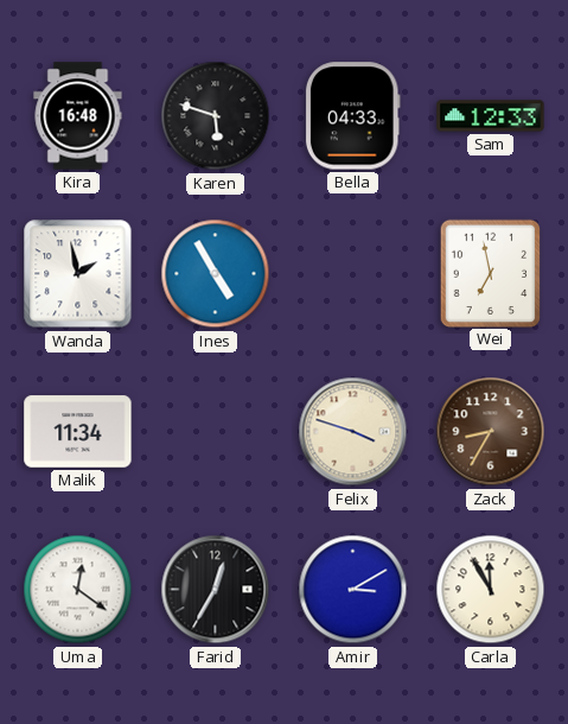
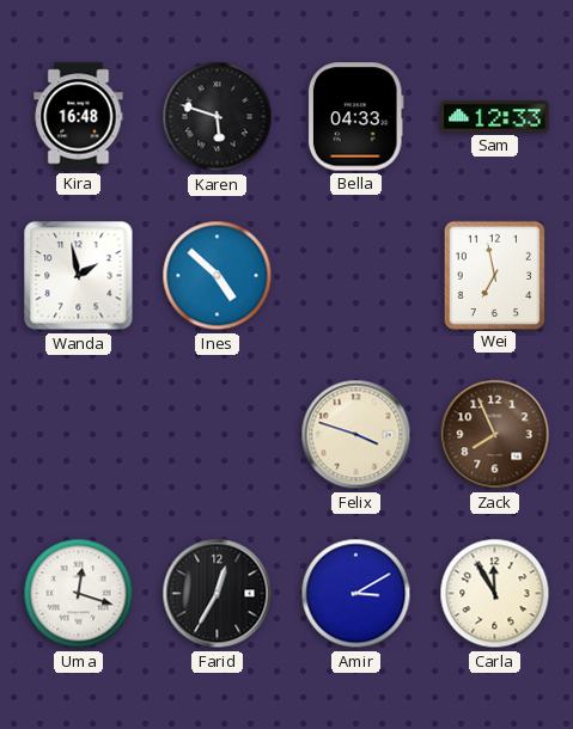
Ines: 4:55 -> 4:52 (218, 276)
Malik: 11:34 -> none (78, 432)
Zack: 8:35 -> 7:56 (495, 435)
Uma: 12:21 -> 12:18 (79, 594)
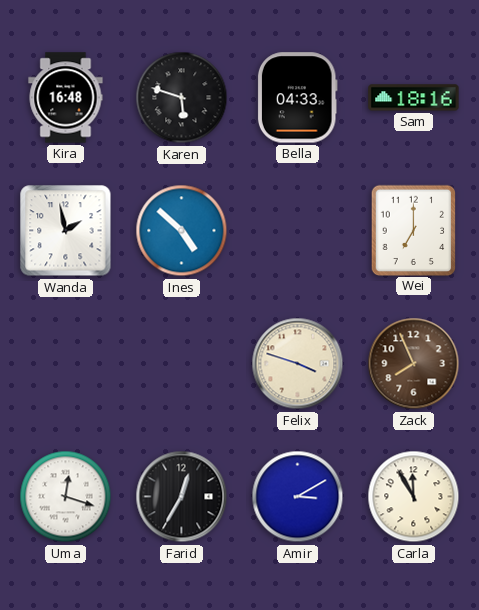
Sam: 12:33 -> 18:16 (414, 98)
Wei: 6:58 -> 7:00 (413, 230)
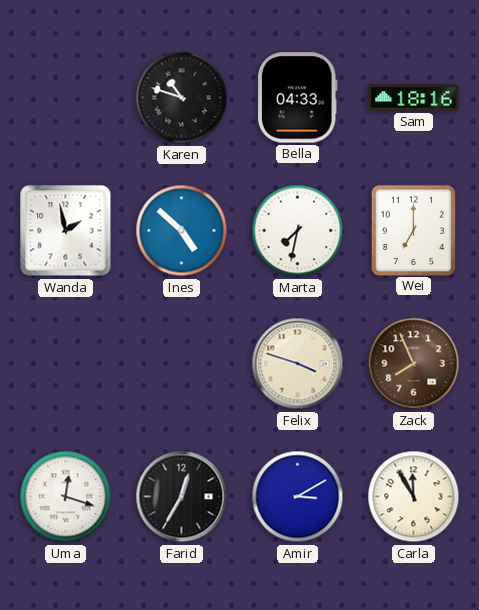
Kira: 16:48 -> none (66, 98)
Karen: 5:48 -> 10:48 (182, 98)
Marta: none -> 7:32 (298, 231)
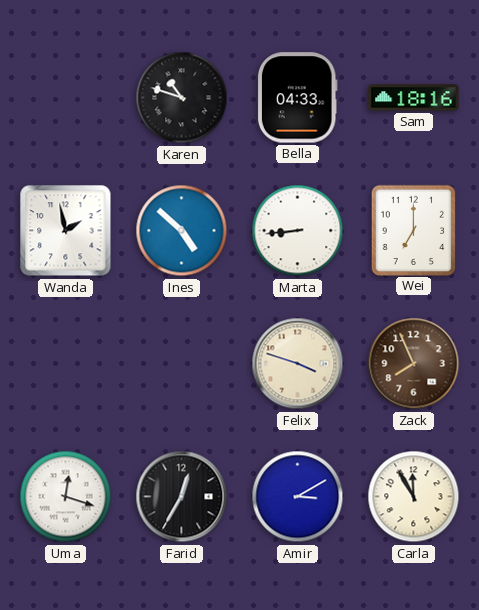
Marta: 7:32 -> 8:44 (298, 231)
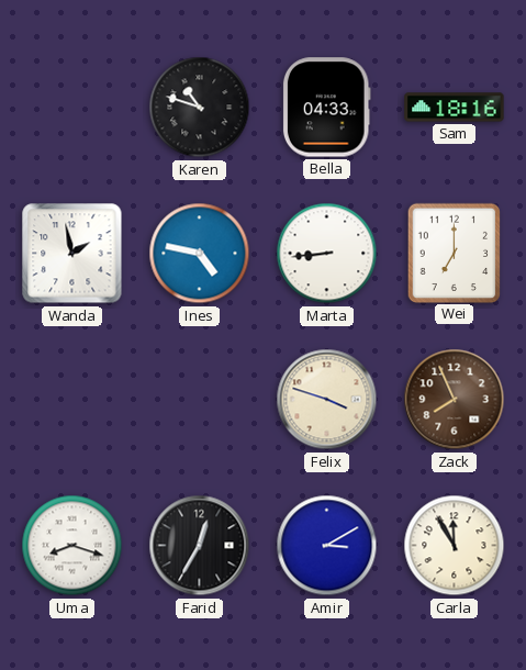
Ines: 4:52 -> 4:47 (200, 254)
Uma: 12:18 -> 8:18 (72, 546)
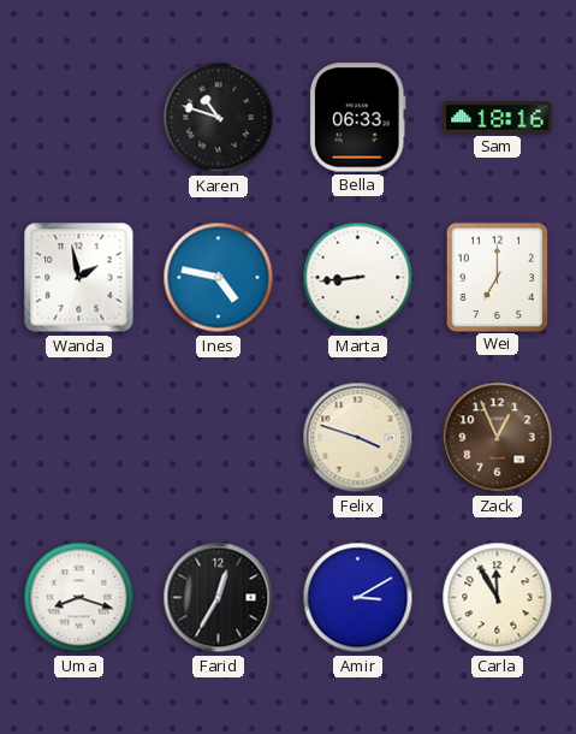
Bella: 04:33 -> 06:33 (357, 118)
Zack: 7:56 -> 12:56 (498, 438)
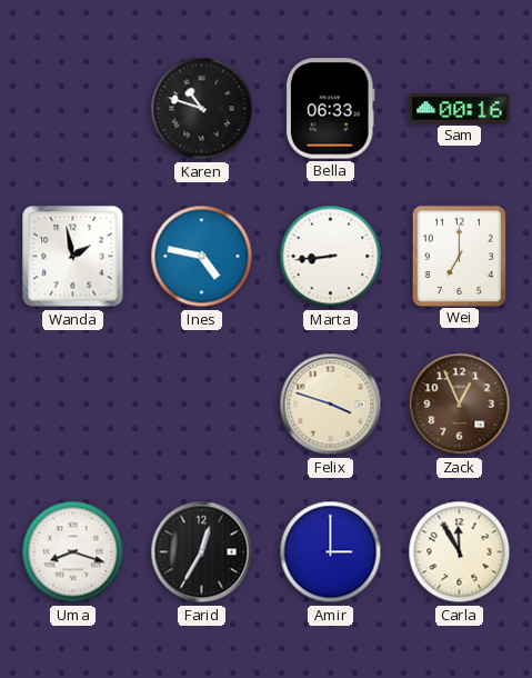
Sam: 18:16 -> 00:16 (460, 109)
Amir: 3:10 -> 3:00 (331, 552)
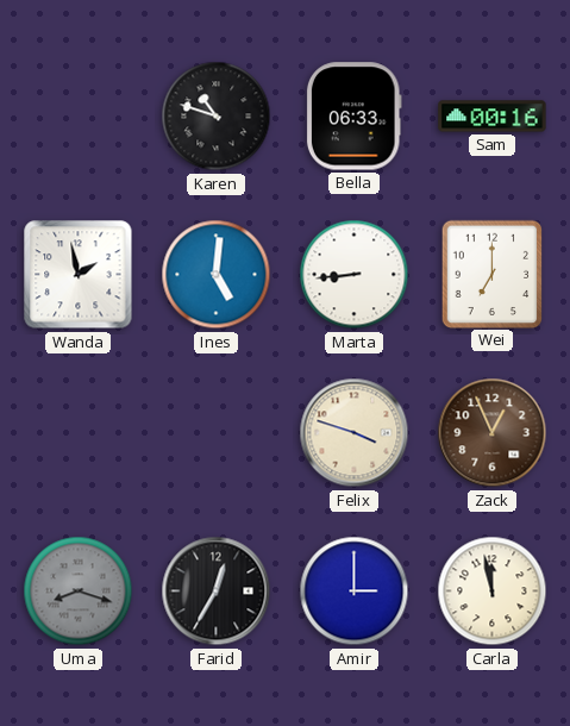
Ines: 4:47 -> 5:01 (217, 275)
Uma dial: white -> grey (79, 592)
Carla: 11:55 -> 11:58 (493, 592)
